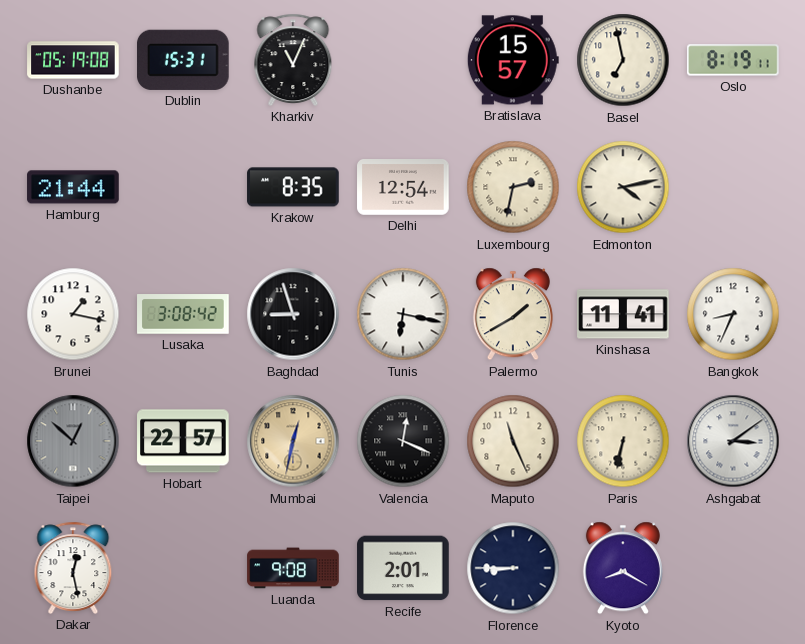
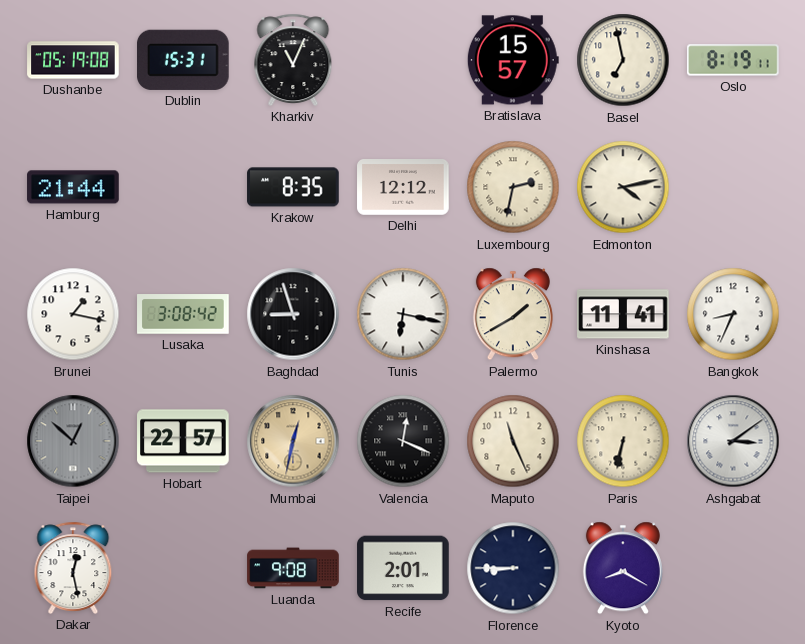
Delhi: 12:54 -> 12:12 (403, 188)
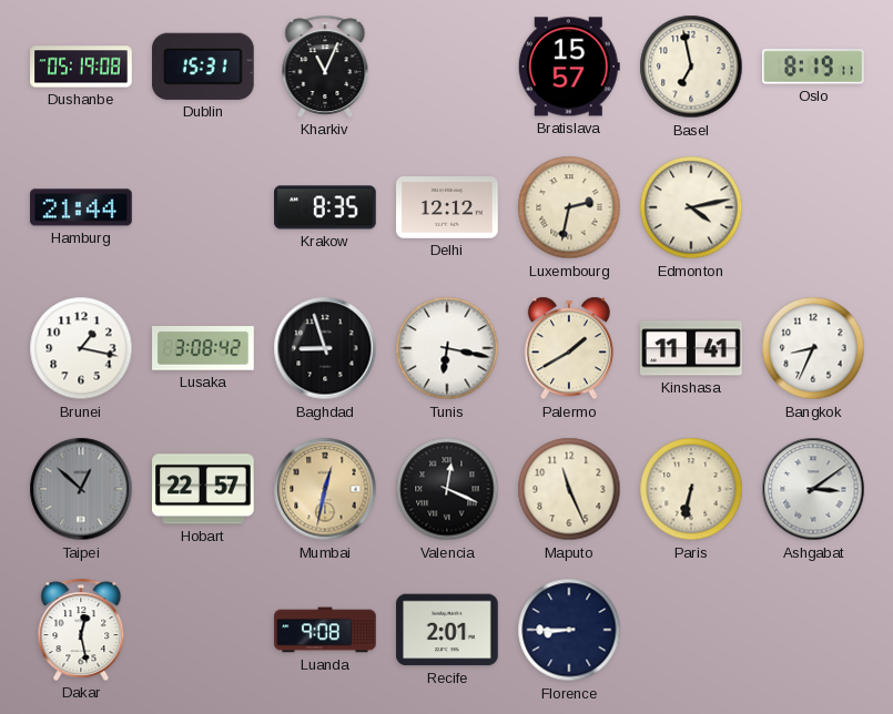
Kyoto: 8:20 -> none (623, 568)
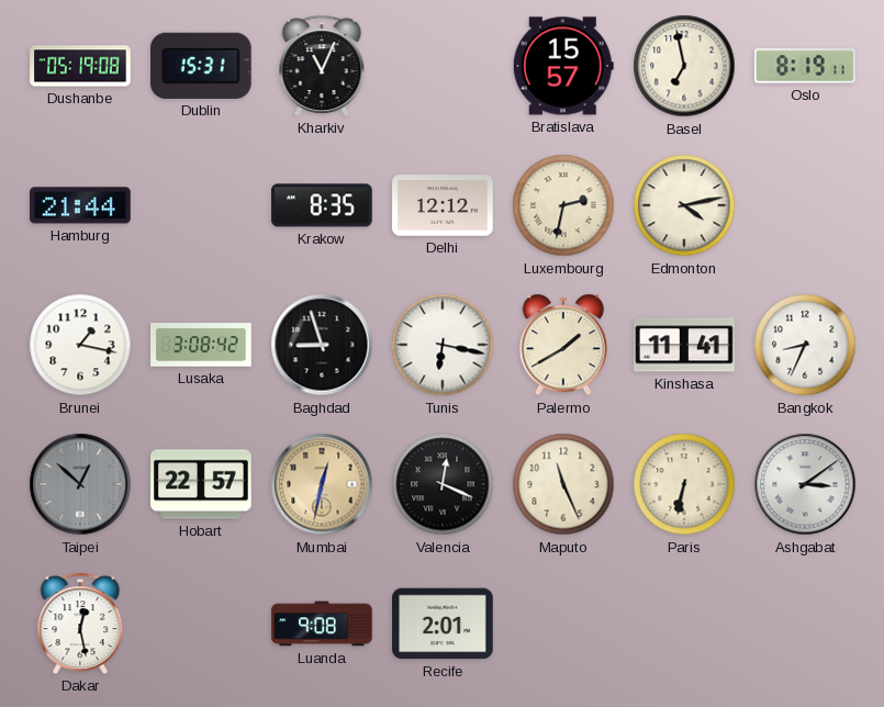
Florence: 8:45 -> none (569, 630)
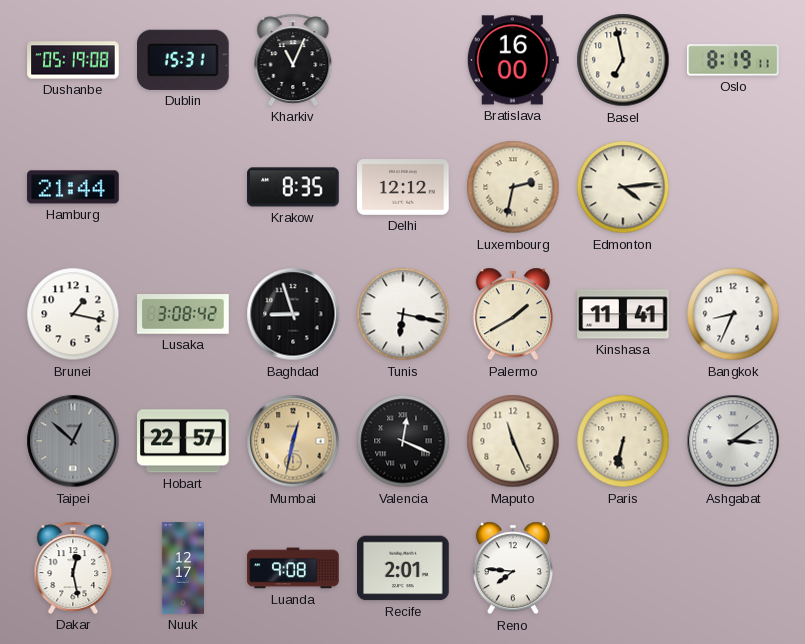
Bratislava: 15:57 -> 16:00 (513, 60)
Edmonton: 4:13 -> 4:14 (623, 187)
Nuuk: none -> 12:17 (182, 568)
Reno: none -> 7:46 (513, 568)
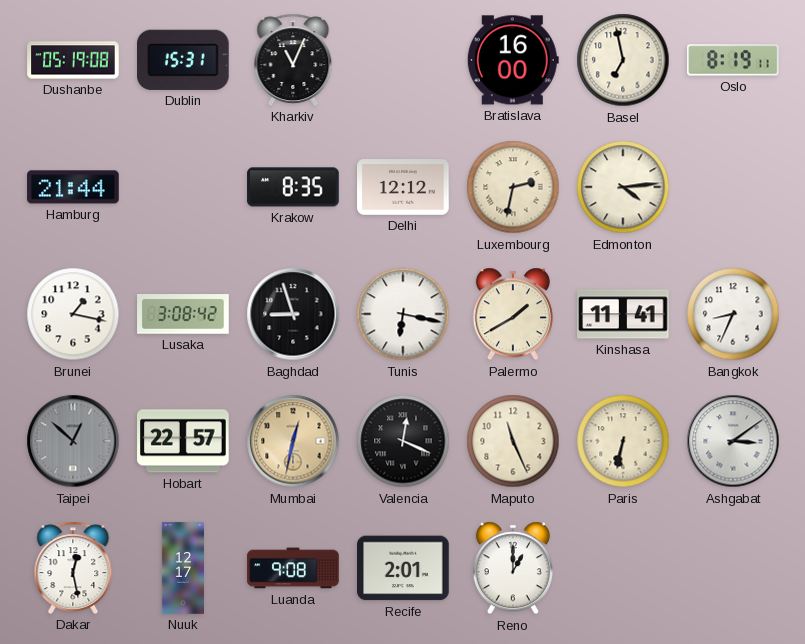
Reno: 7:46 -> 1:00 (513, 568)
